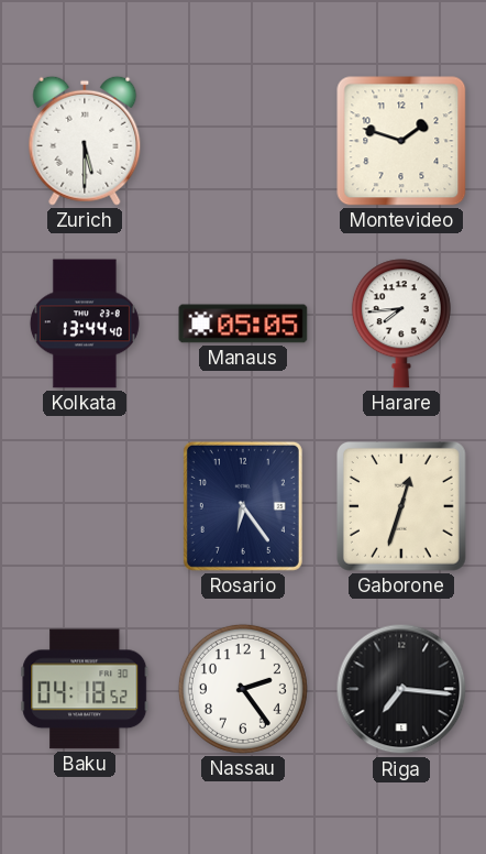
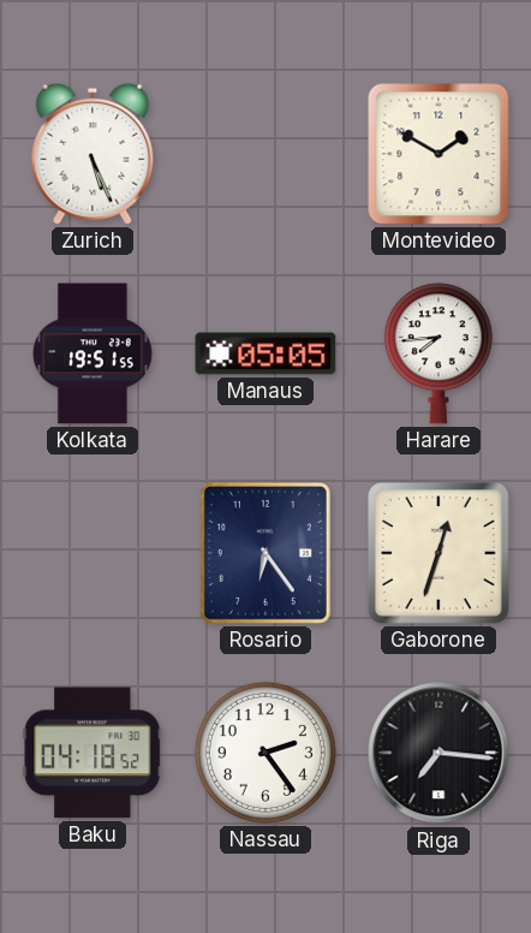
Zurich: 5:30 -> 5:26 (93, 154)
Montevideo: 1:48 -> 1:50 (438, 154)
Kolkata: 13:44 -> 19:51 (93, 353)
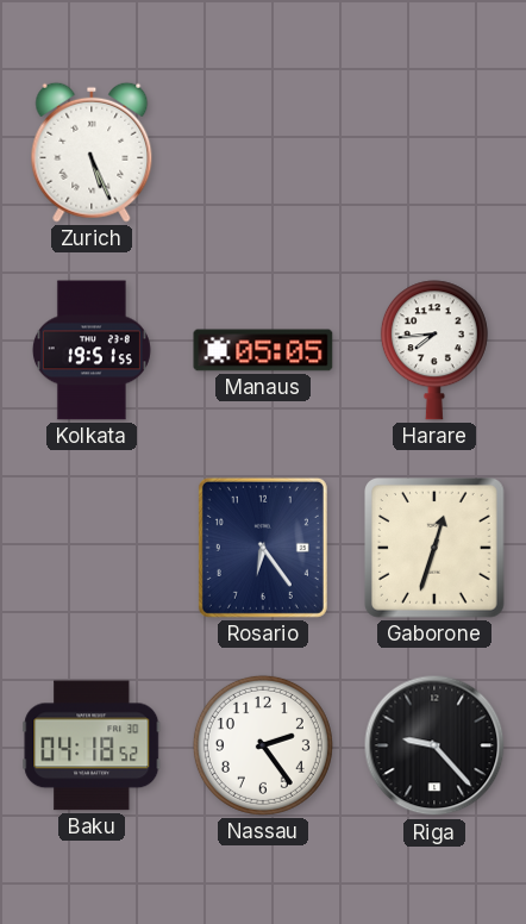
Montevideo: 1:50 -> none (438, 154)
Riga: 7:16 -> 9:23 (434, 745)
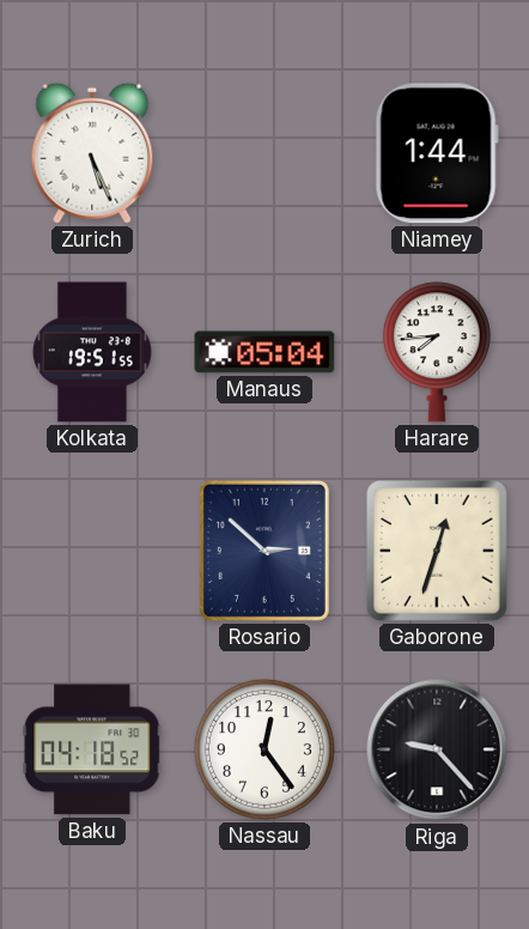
Niamey: none -> 1:44 (437, 153)
Manaus: 05:05 -> 05:04 (264, 352)
Rosario: 6:24 -> 2:52 (264, 551)
Nassau: 2:24 -> 12:24 (264, 749)
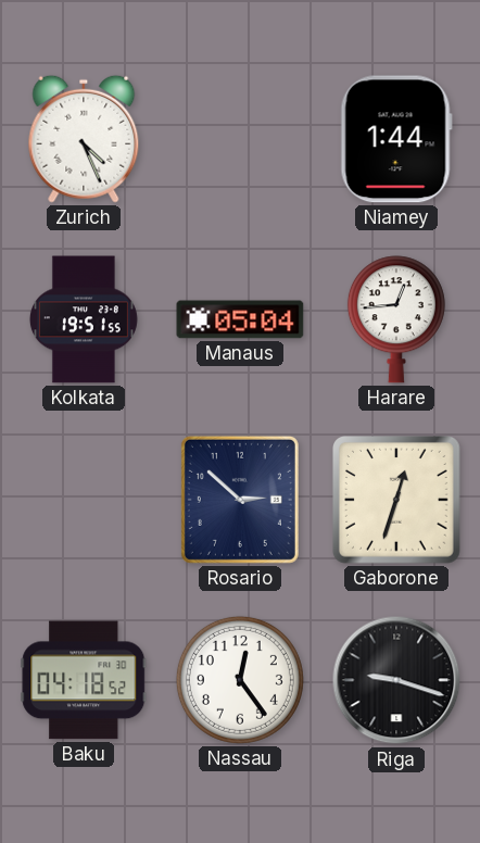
Zurich: 5:26 -> 4:26 (84, 139)
Harare: 7:44 -> 12:44 (396, 319)
Riga: 9:23 -> 9:18 (396, 680)
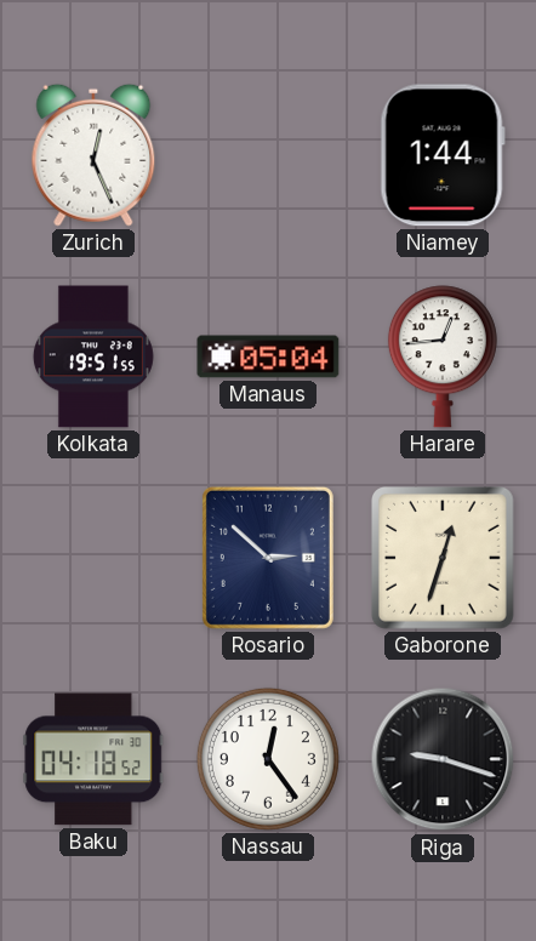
Zurich: 4:26 -> 12:26 (93, 155)
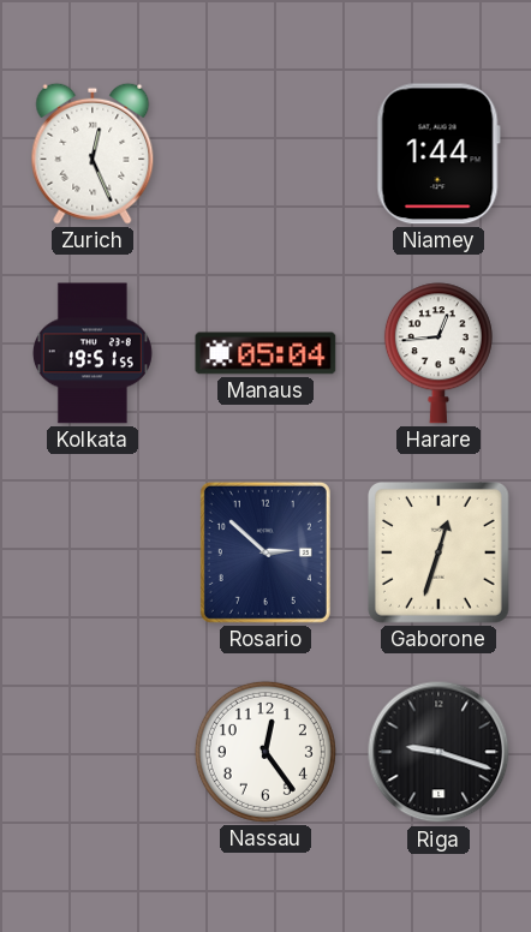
Baku: 04:18 -> none (93, 759)
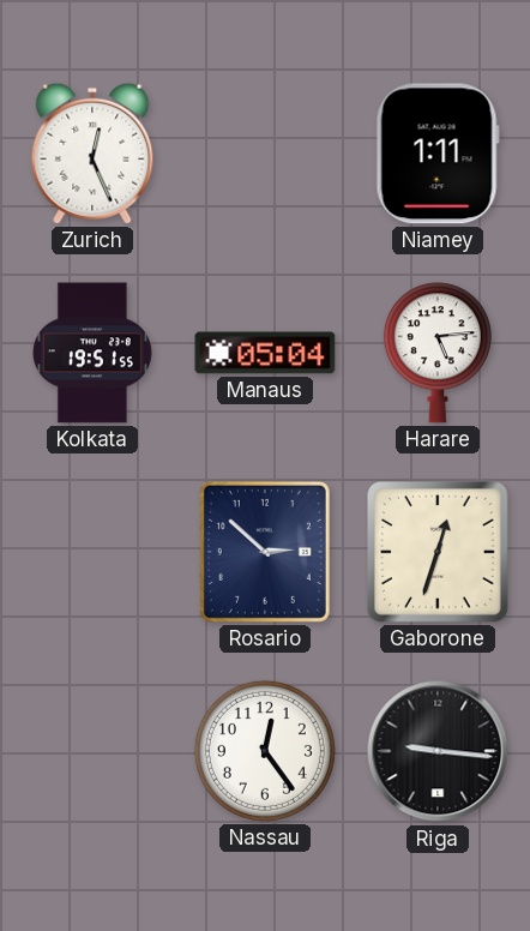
Niamey: 1:44 -> 1:11 (438, 154)
Harare: 12:44 -> 5:14 (438, 353)
Riga: 9:18 -> 9:16 (438, 751)
